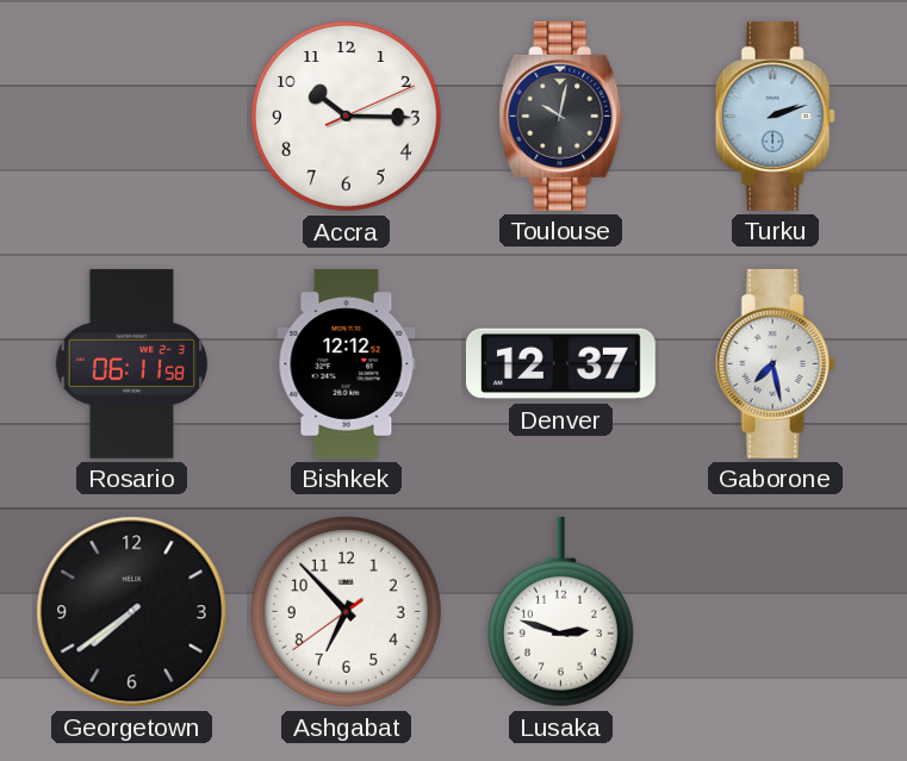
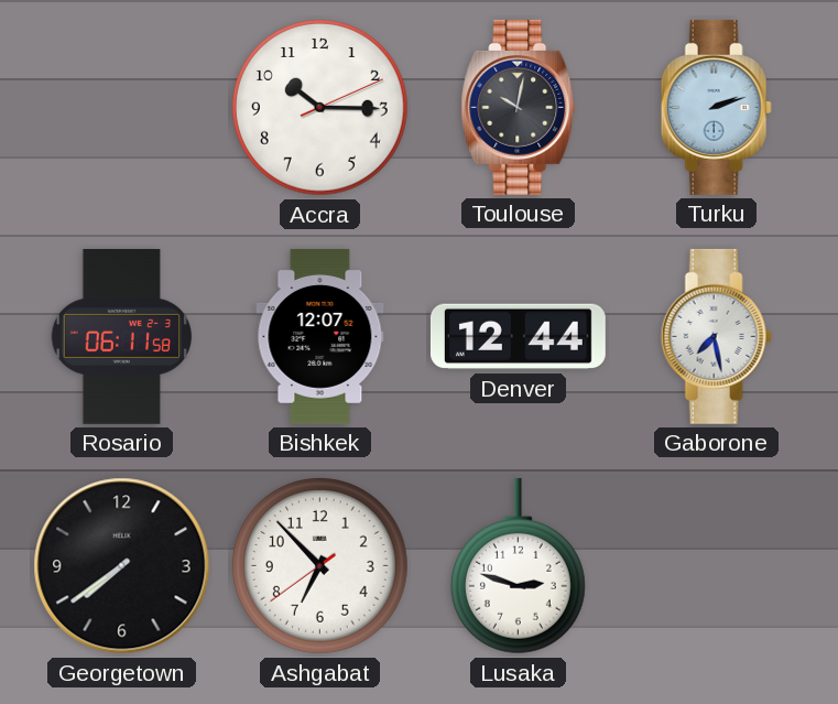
Bishkek: 12:12 -> 12:07 (320, 336)
Denver: 12:37 -> 12:44 (518, 337)
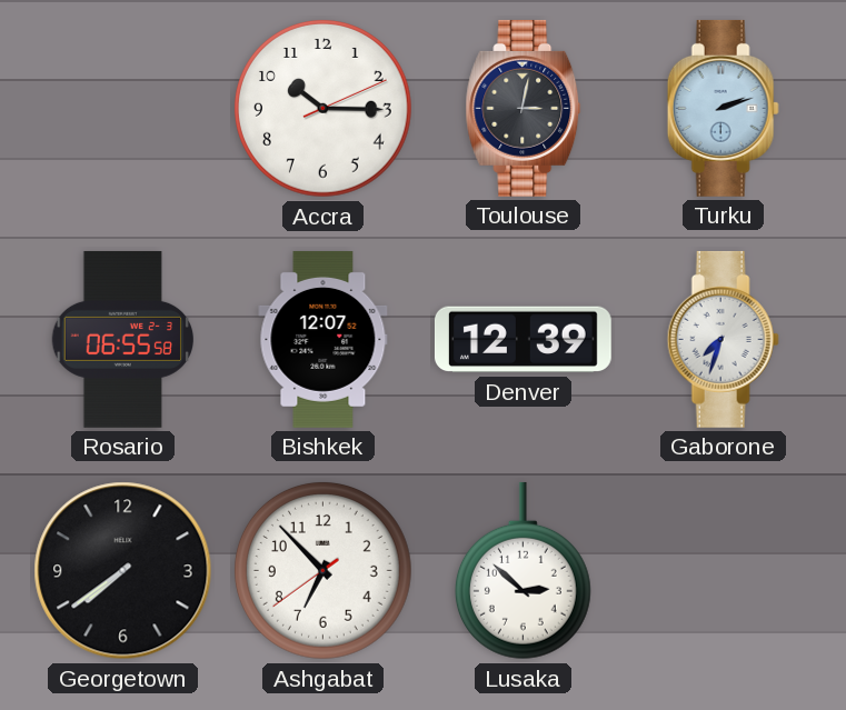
Toulouse: 10:02 -> 3:02 (524, 108)
Rosario: 06:11 -> 06:55 (123, 339)
Denver: 12:44 -> 12:39 (522, 340)
Gaborone: 7:28 -> 7:33 (723, 339)
Lusaka: 2:48 -> 2:52 (522, 571)
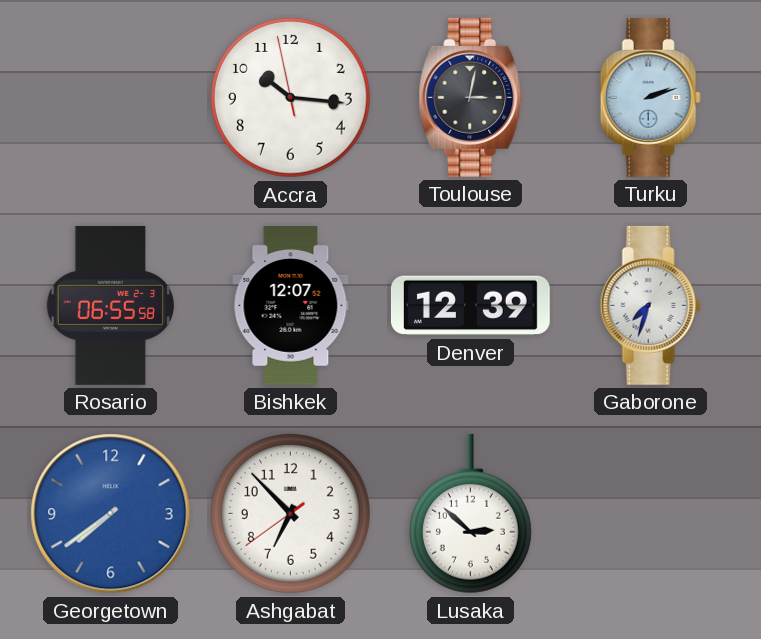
Accra: 10:15:11 -> 10:15:58 (291, 98)
Georgetown dial: black -> blue (111, 514)
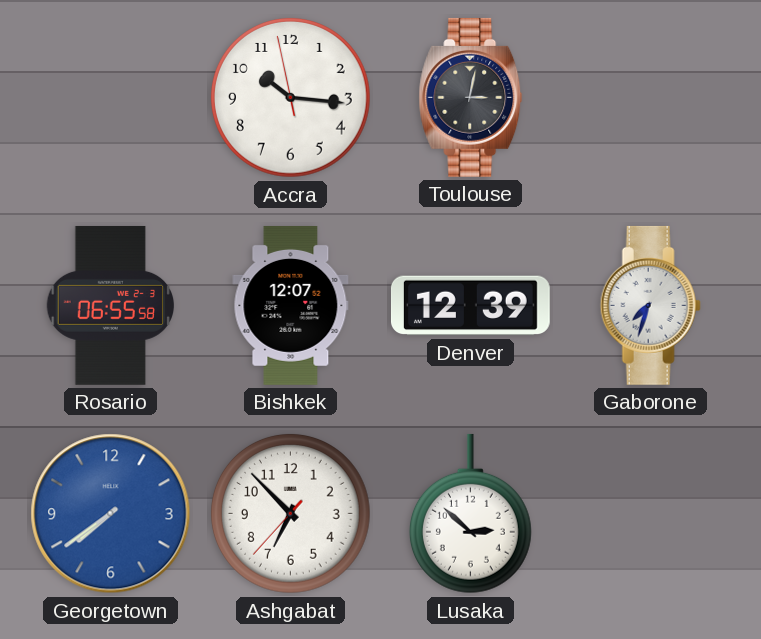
Turku: 2:12 -> none (650, 97)
Ashgabat: 6:52:39 -> 6:52:37 (291, 514)
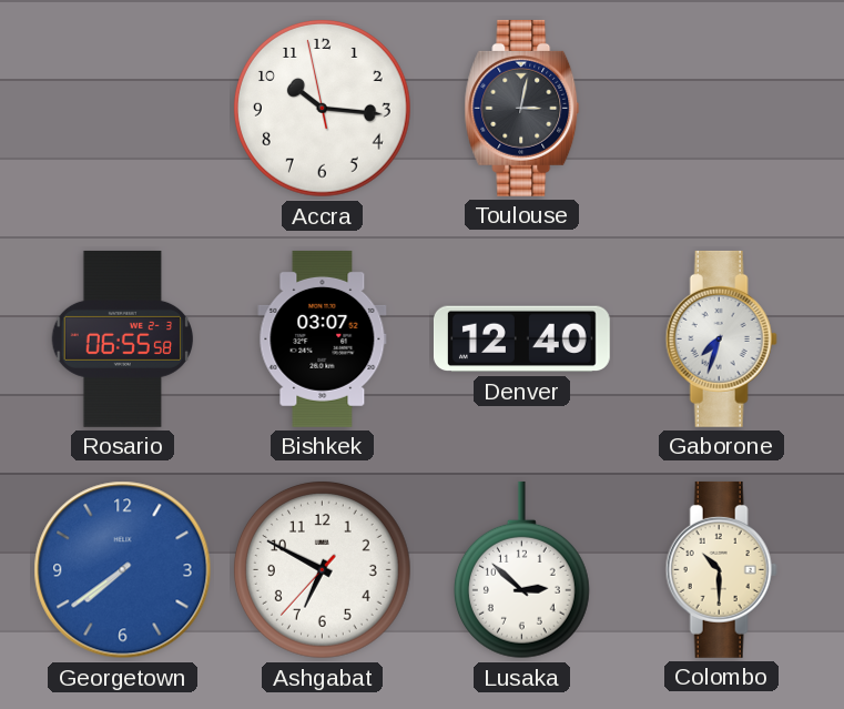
Bishkek: 12:07 -> 03:07 (323, 338)
Denver: 12:39 -> 12:40 (521, 340)
Ashgabat: 6:52 -> 6:49 (323, 570)
Colombo: none -> 10:30 (721, 569)
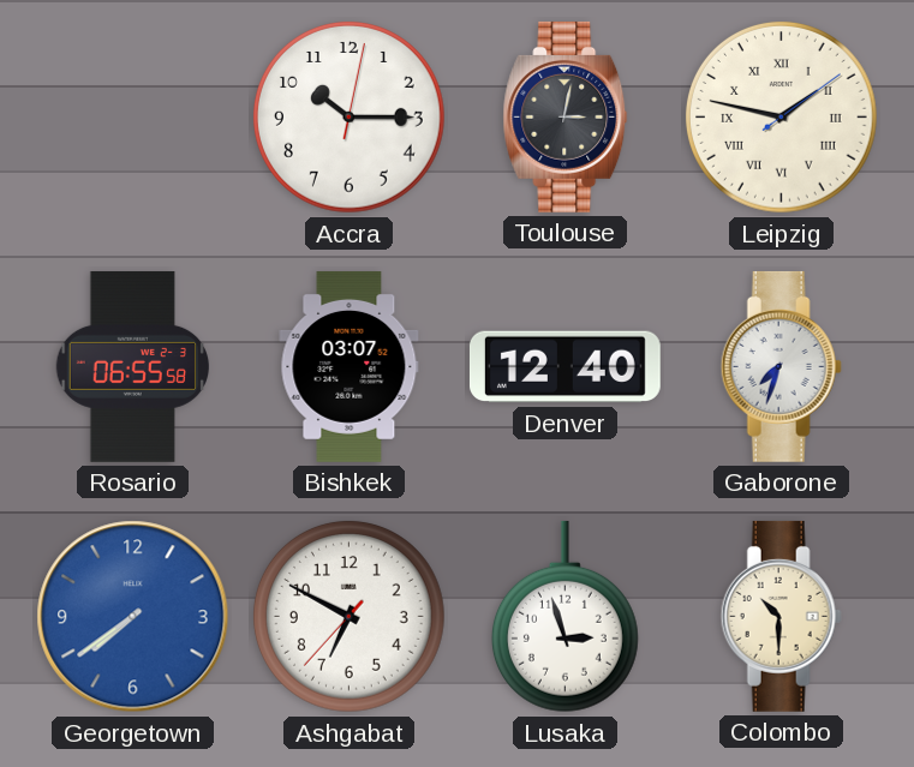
Accra: 10:15:58 -> 10:15:02 (350, 118)
Leipzig: none -> 1:47 (782, 118)
Lusaka: 2:52 -> 2:57 (564, 617)
